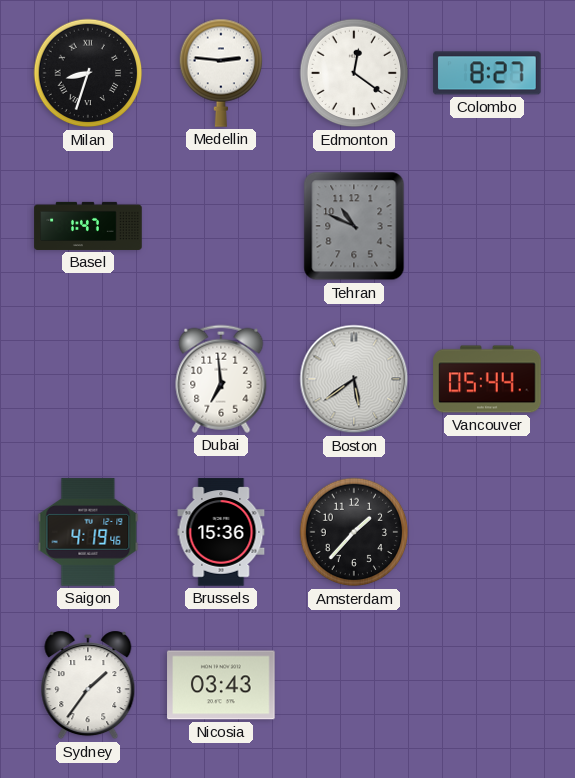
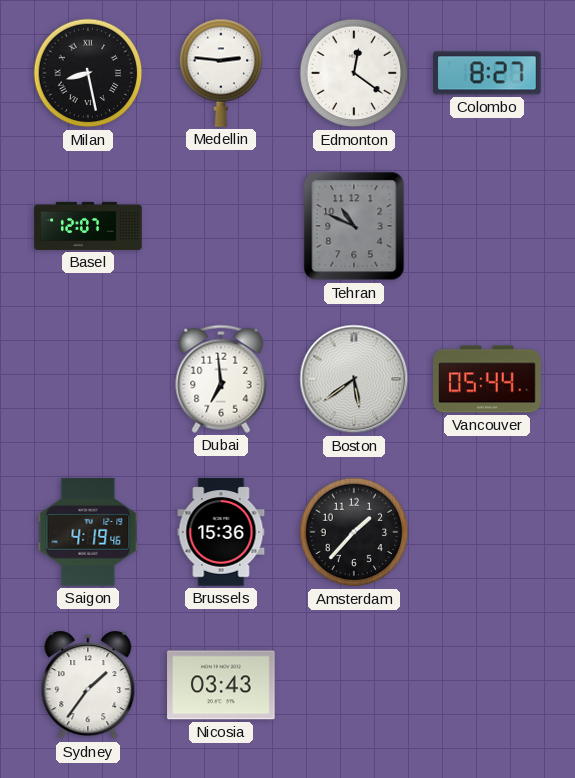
Milan: 8:33 -> 8:28 (88, 73)
Basel: 1:47 -> 12:07 (88, 226)
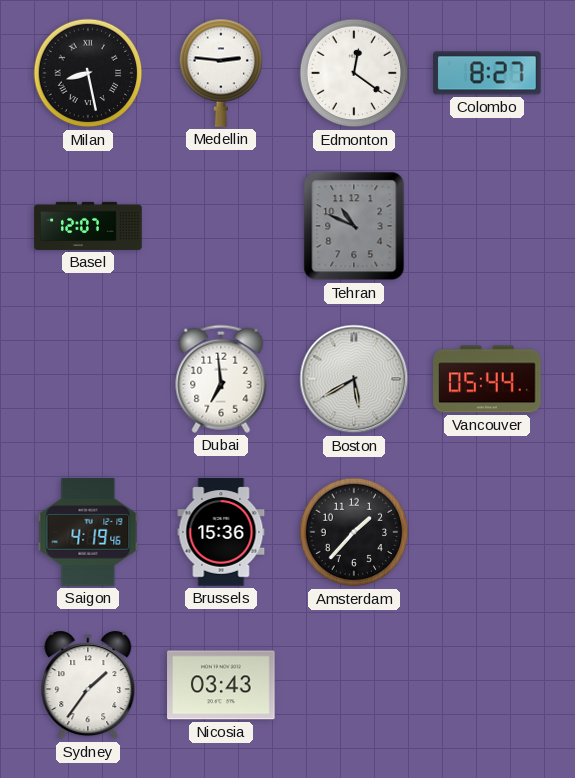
Boston: 5:39 -> 5:40 (354, 379)
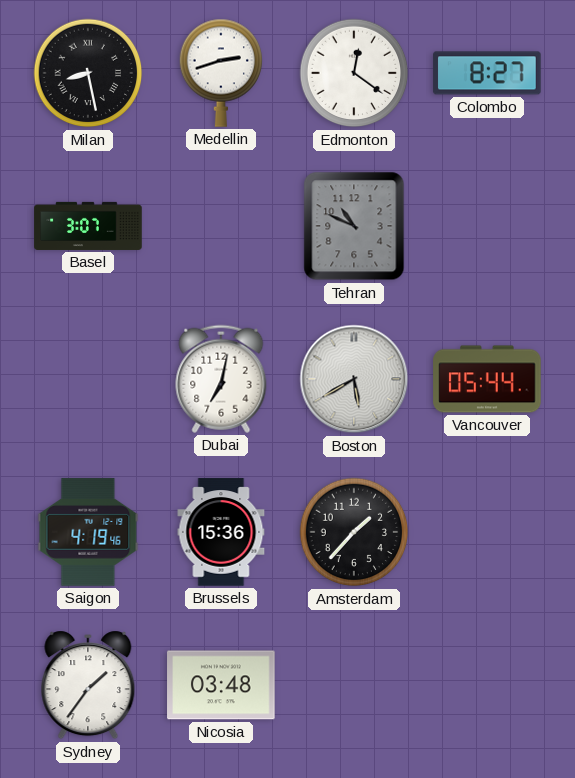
Medellin: 2:46 -> 2:42 (221, 73)
Basel: 12:07 -> 3:07 (88, 226)
Dubai: 6:59 -> 7:02 (221, 379)
Nicosia: 03:43 -> 03:48 (221, 685)
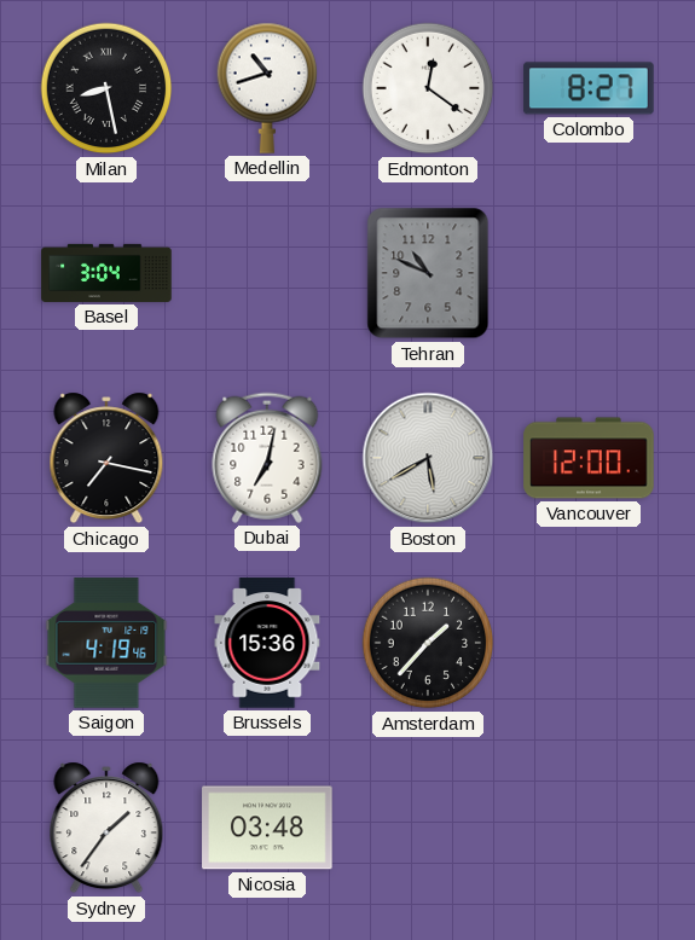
Medellin: 2:42 -> 10:42 (267, 88)
Basel: 3:07 -> 3:04 (106, 273)
Chicago: none -> 7:17 (106, 458)
Vancouver: 05:44 -> 12:00 (589, 458)
